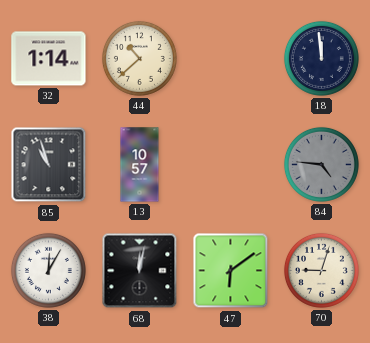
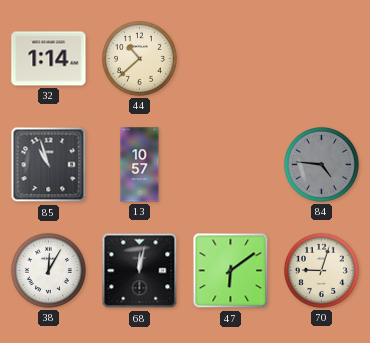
18: 11:59 -> none (321, 58)
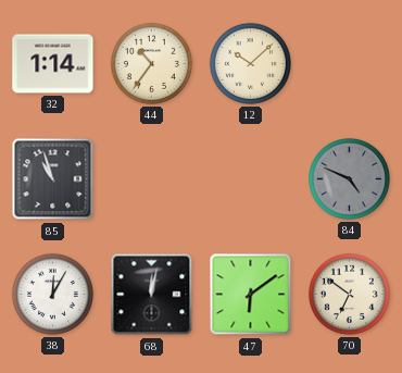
44: 10:38 -> 10:36 (151, 63)
12: none -> 10:08 (250, 63)
13: 10:57 -> none (140, 165)
84: 4:46 -> 4:49 (349, 178)
70: 9:03 -> 6:51 (349, 294)
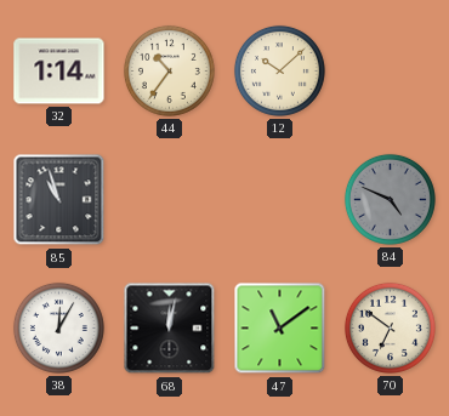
47: 6:09 -> 11:09 (280, 329)
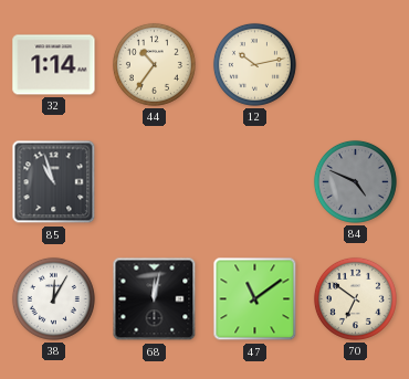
12: 10:08 -> 10:13 (254, 64)
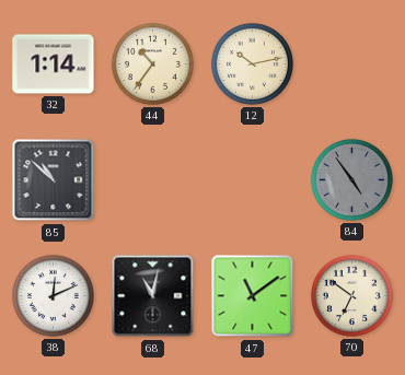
85: 10:57 -> 10:52 (54, 180)
84: 4:49 -> 4:54 (351, 179)
38: 12:05 -> 12:11 (53, 295)
68: 12:02 -> 11:02 (153, 296)
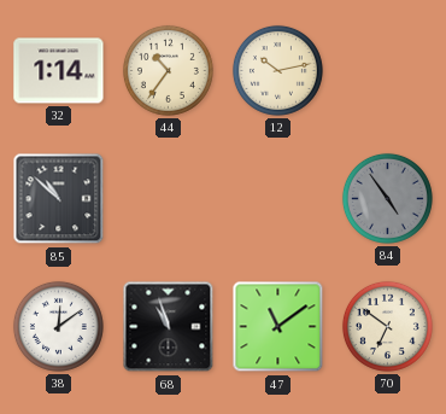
38: 12:11 -> 12:09 (58, 326)
68: 11:02 -> 10:57 (169, 327)
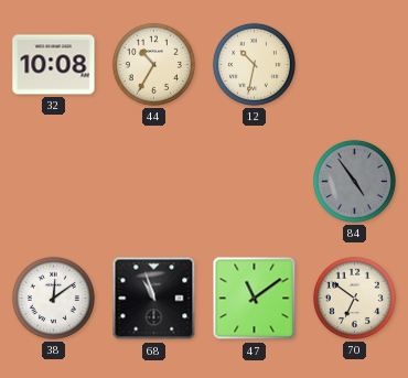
32: 1:14 -> 10:08 (54, 65)
44: 10:36 -> 10:35 (153, 64)
12: 10:13 -> 10:32 (254, 64)
85: 10:52 -> none (59, 199)
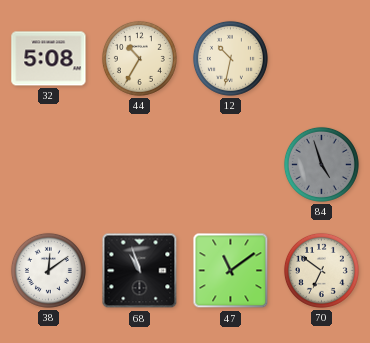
32: 10:08 -> 5:08 (49, 59)
84: 4:54 -> 4:57 (321, 164)
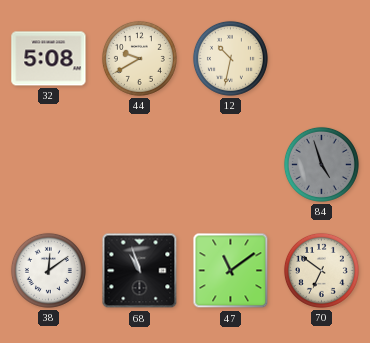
44: 10:35 -> 9:40 (139, 58)
